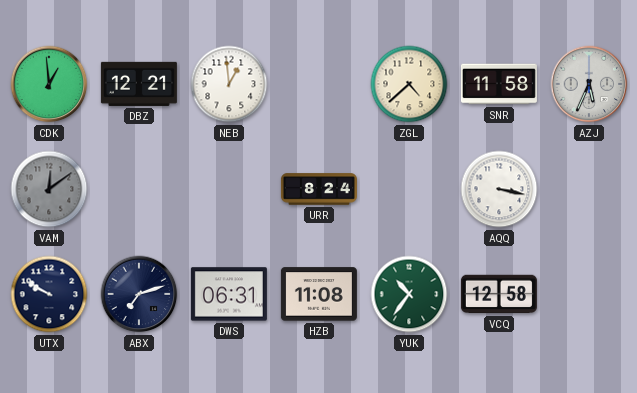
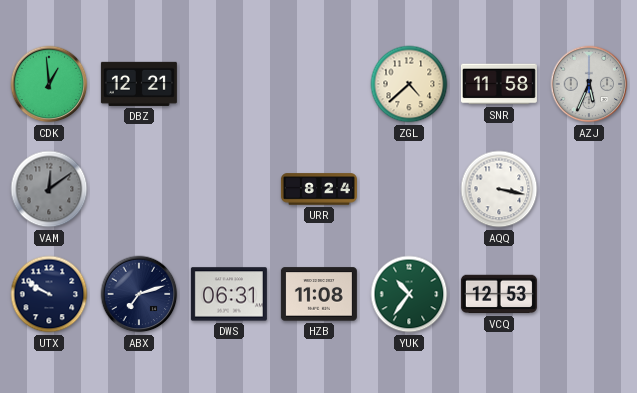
NEB: 12:59 -> none (229, 84)
VCQ: 12:58 -> 12:53 (499, 294)
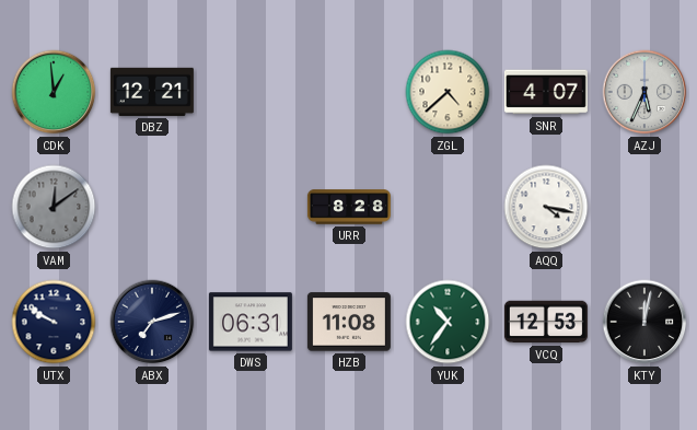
SNR: 11:58 -> 4:07 (546, 92)
URR: 8:24 -> 8:28 (349, 207)
AQQ: 3:17 -> 4:17 (546, 207)
KTY: none -> 12:02 (644, 322)
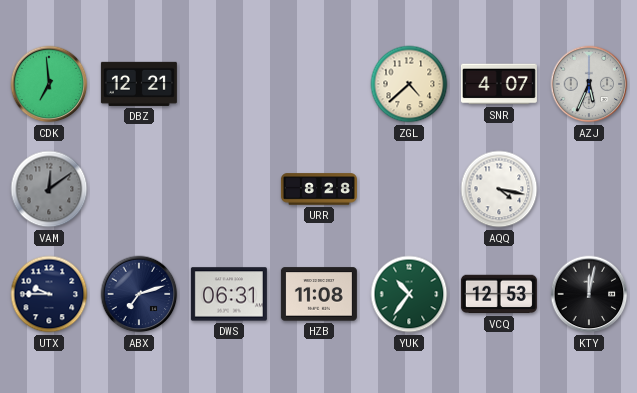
CDK: 12:59 -> 6:59 (49, 84)
UTX: 9:50 -> 9:45 (49, 294)
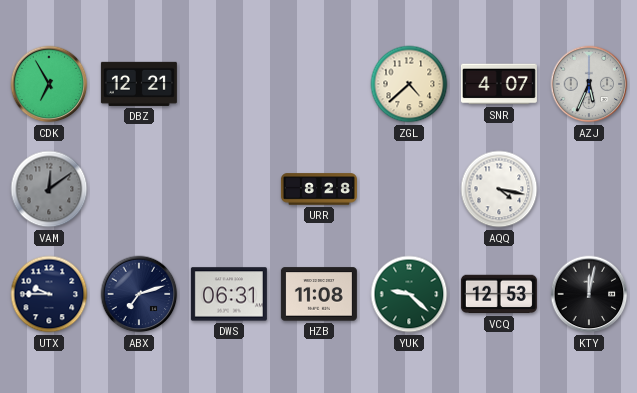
CDK: 6:59 -> 6:55 (49, 84)
YUK: 10:36 -> 9:22 (409, 294)
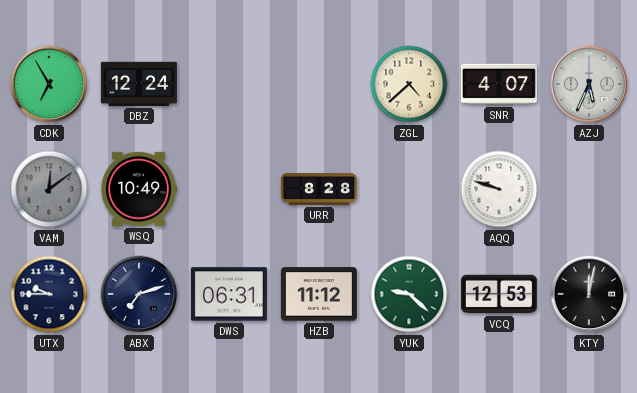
DBZ: 12:21 -> 12:24 (139, 84)
WSQ: none -> 10:49 (139, 189)
AQQ: 4:17 -> 9:48 (499, 189)
HZB: 11:08 -> 11:12 (319, 294)
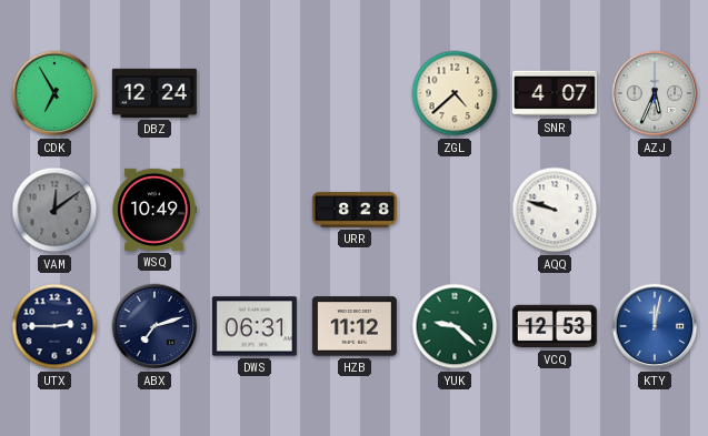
UTX: 9:45 -> 2:45 (54, 326)
KTY dial: black -> blue (655, 326)
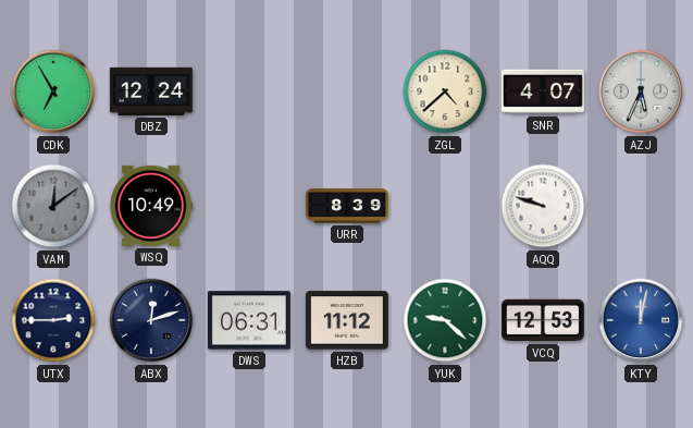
URR: 8:28 -> 8:39 (347, 206)
ABX: 7:12 -> 12:12 (151, 320)
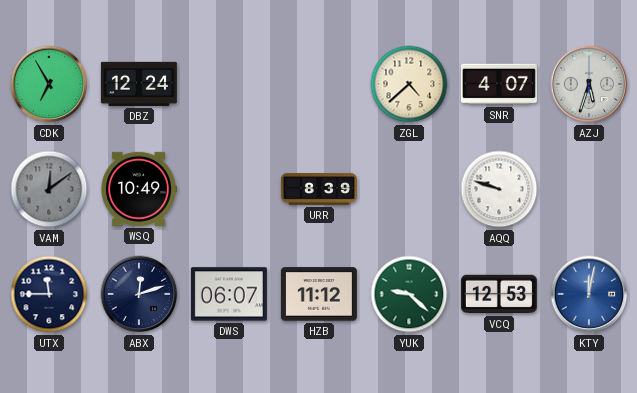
AZJ: 5:34 -> 5:33 (589, 84)
UTX: 2:45 -> 11:45 (49, 294)
DWS: 06:31 -> 06:07 (229, 294)
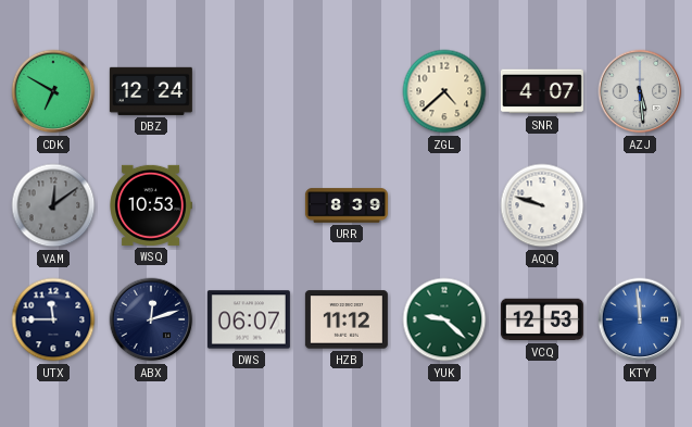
CDK: 6:55 -> 6:50 (53, 91)
AZJ: 5:33 -> 5:29 (640, 91)
WSQ: 10:49 -> 10:53 (151, 205)
KTY: 12:02 -> 11:59 (640, 319)
